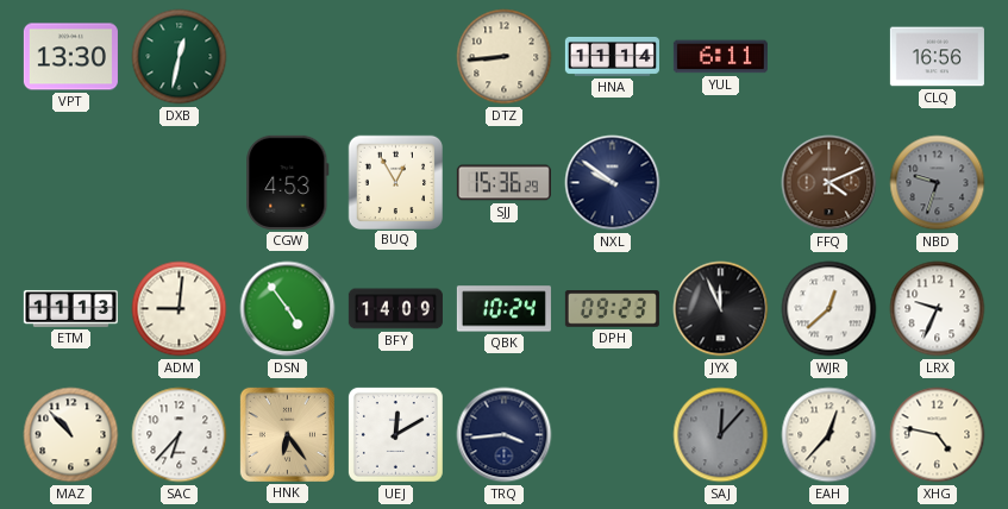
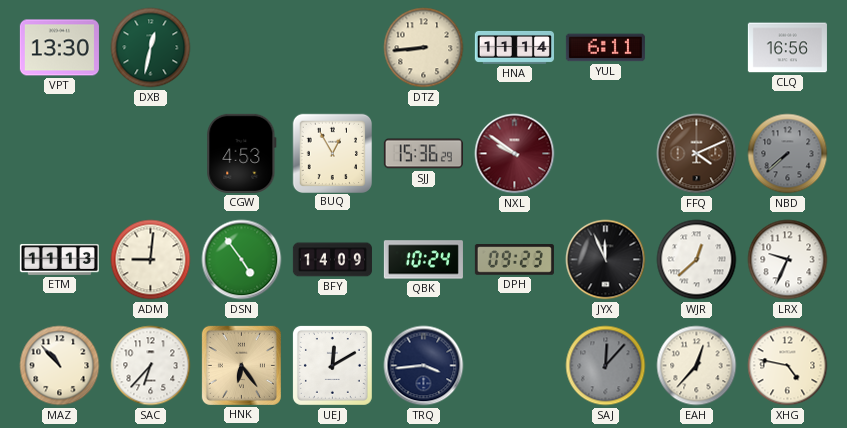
NXL dial: navy -> burgundy (515, 154)
NBD: 9:33 -> 7:38 (788, 154)
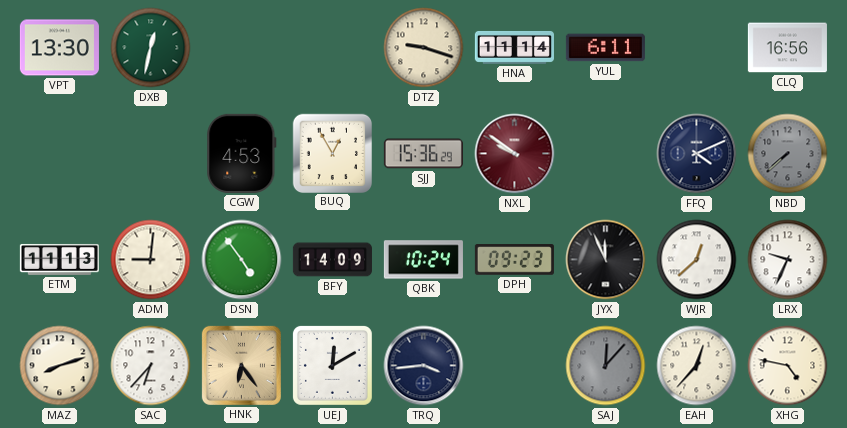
DTZ: 8:44 -> 9:18 (424, 48)
FFQ dial: brown -> navy (697, 154)
MAZ: 10:53 -> 8:12 (60, 366)
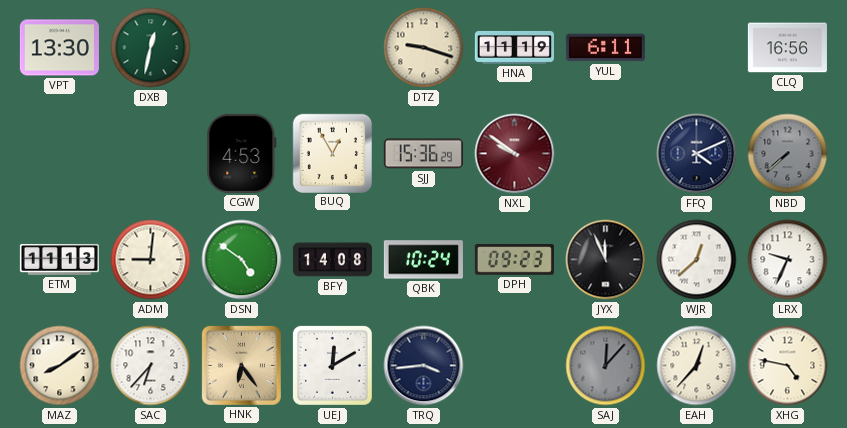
HNA: 11:14 -> 11:19 (514, 47)
DSN: 4:54 -> 4:51 (242, 260)
BFY: 14:09 -> 14:08 (332, 260)
MAZ: 8:12 -> 8:09 (60, 366)
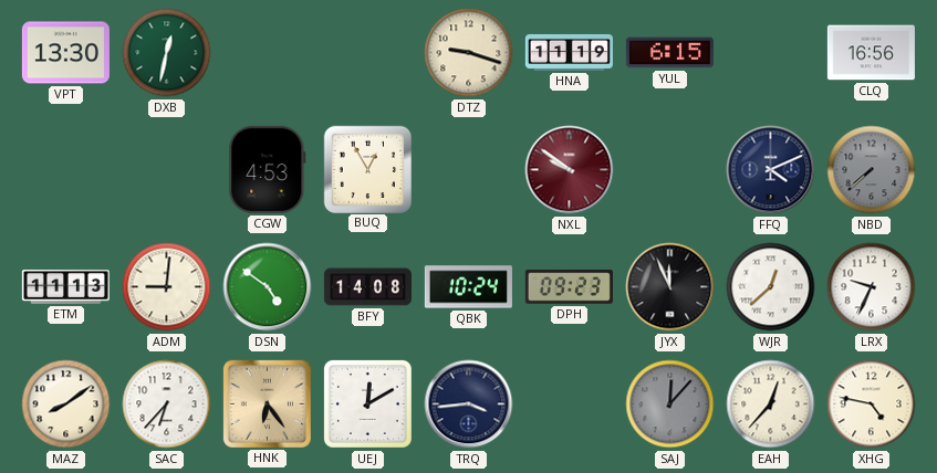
YUL: 6:11 -> 6:15 (669, 53)
SJJ: 15:36 -> none (423, 154)
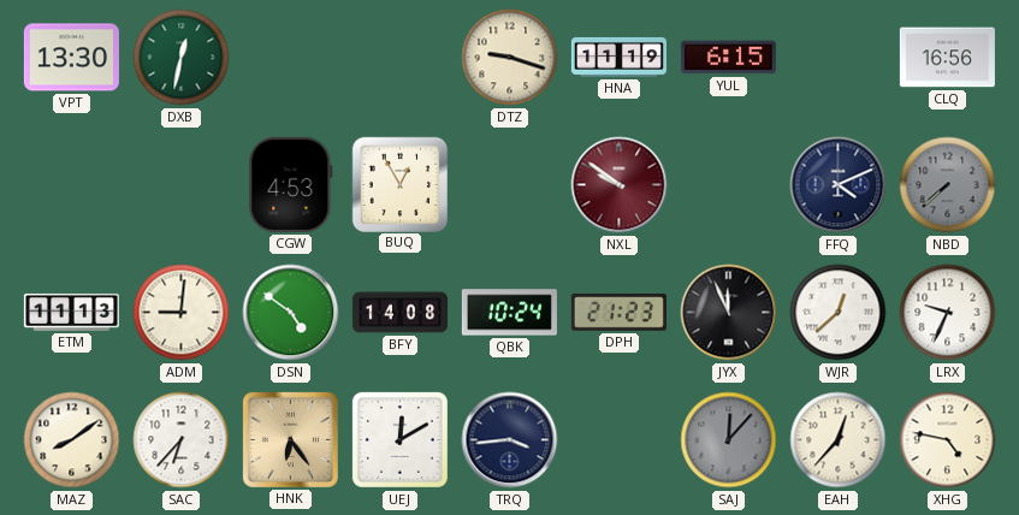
DPH: 09:23 -> 21:23 (618, 313)
